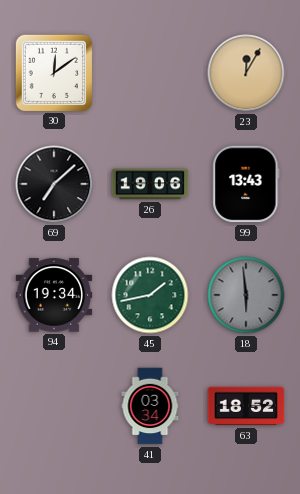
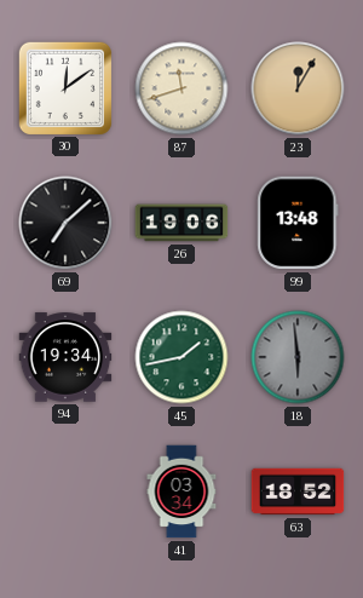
87: none -> 11:42 (181, 88)
99: 13:43 -> 13:48 (298, 223)
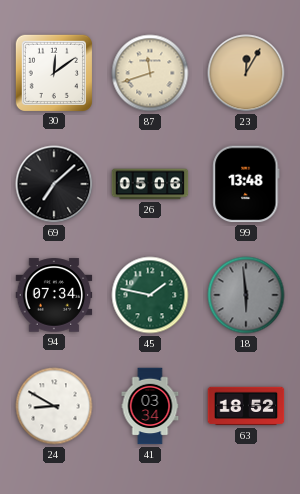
26: 19:06 -> 05:06 (150, 184)
94: 19:34 -> 07:34 (54, 295)
45: 1:43 -> 1:47 (150, 295)
24: none -> 8:50 (54, 406)
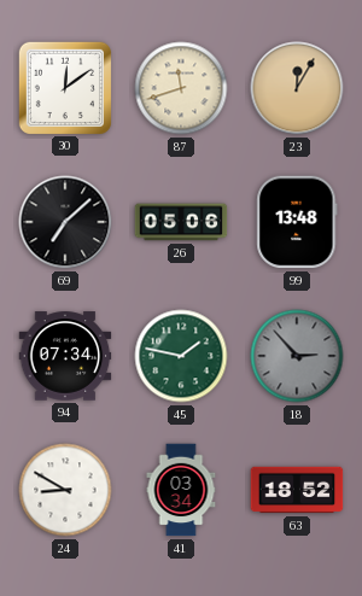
18: 5:59 -> 2:53 (297, 356)
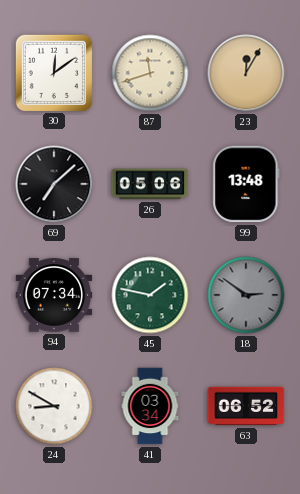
18: 2:53 -> 2:51 (246, 295)
63: 18:52 -> 06:52 (246, 406)
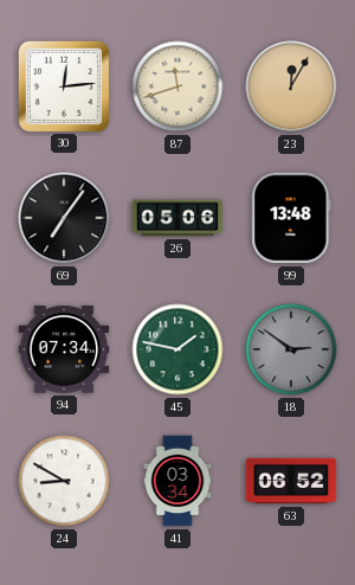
30: 12:09 -> 12:14 (63, 85)
69: 7:08 -> 7:06 (64, 218)
